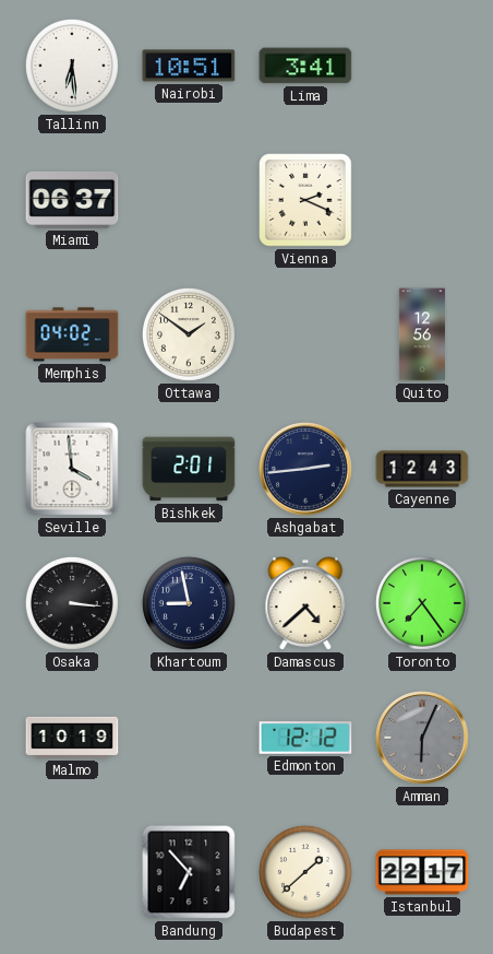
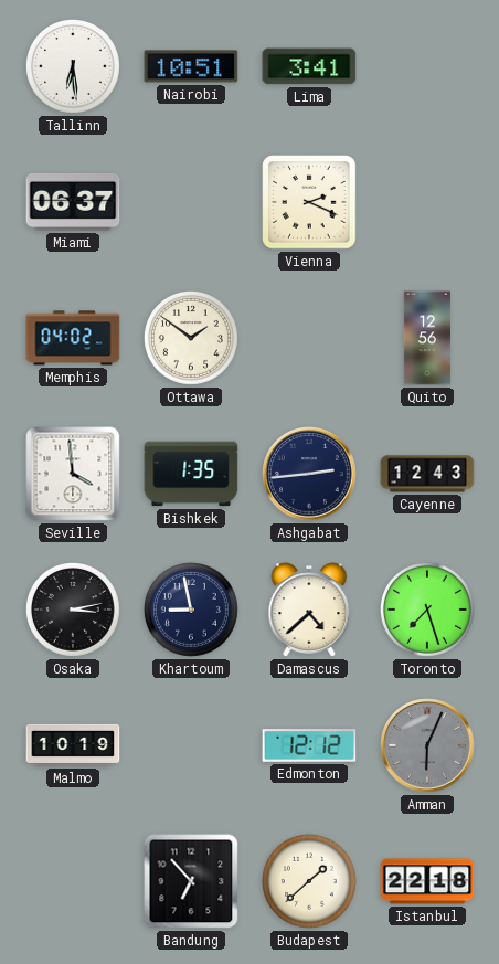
Bishkek: 2:01 -> 1:35 (191, 474)
Osaka: 3:16 -> 3:13 (73, 610)
Toronto: 7:24 -> 7:27 (427, 610)
Istanbul: 22:17 -> 22:18 (427, 881)
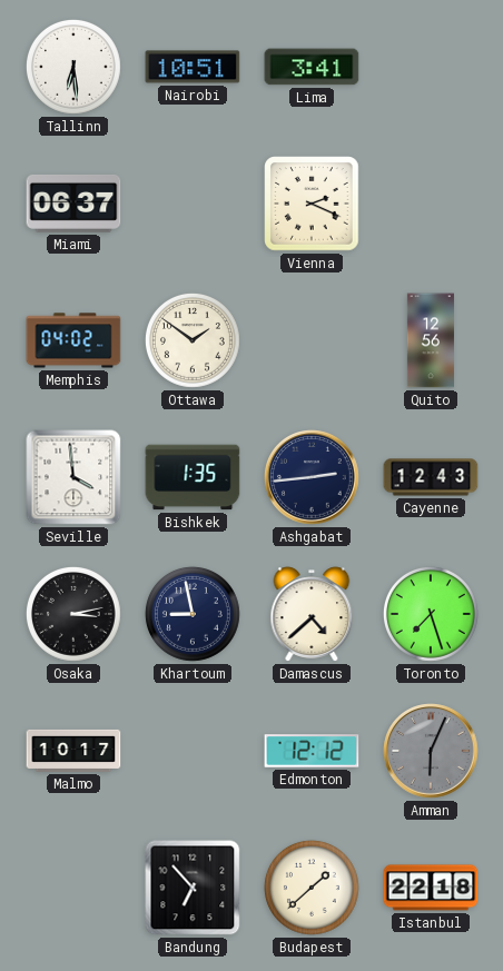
Malmo: 10:19 -> 10:17 (73, 751)
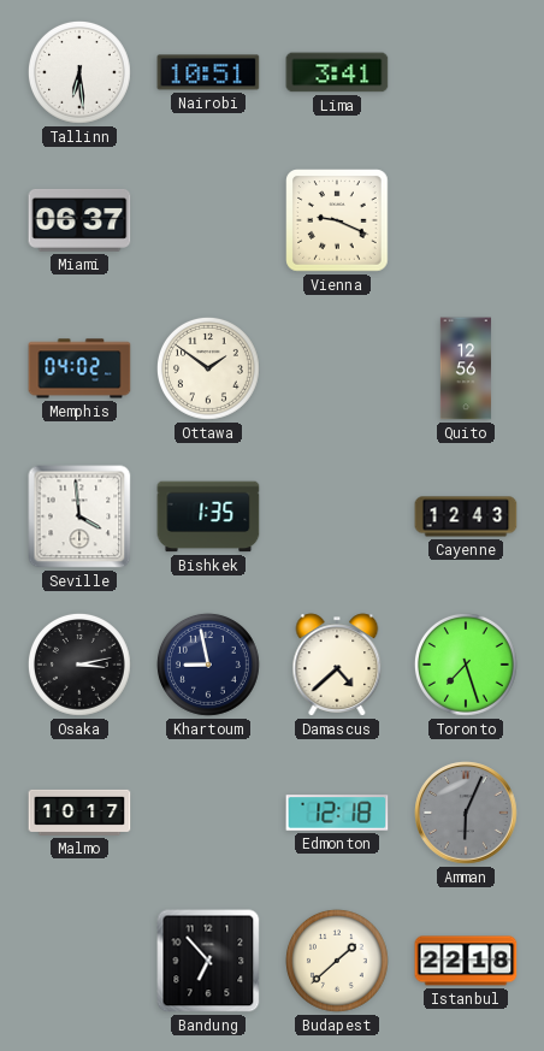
Vienna: 2:19 -> 9:19 (337, 220)
Ashgabat: 2:44 -> none (312, 477)
Edmonton: 12:12 -> 12:18 (337, 813)
